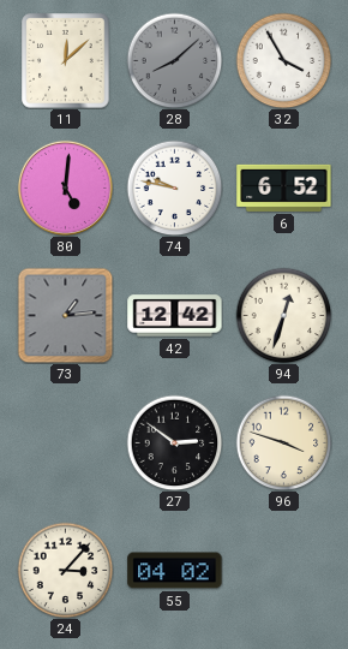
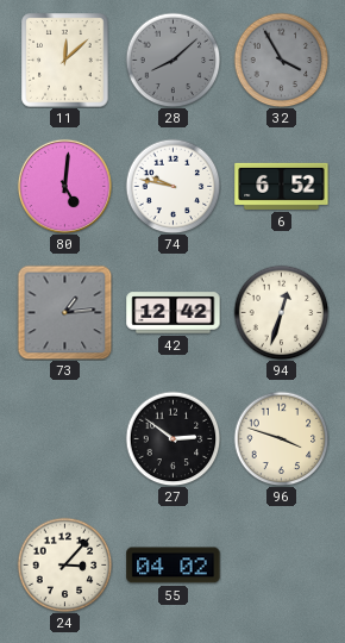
32 dial: white -> grey (281, 60)
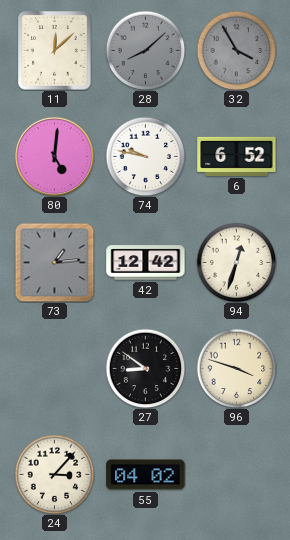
27: 2:51 -> 8:51 (145, 368)
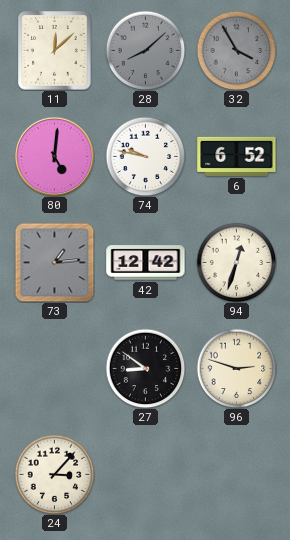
96: 3:48 -> 2:48 (236, 368)
55: 04:02 -> none (146, 475)
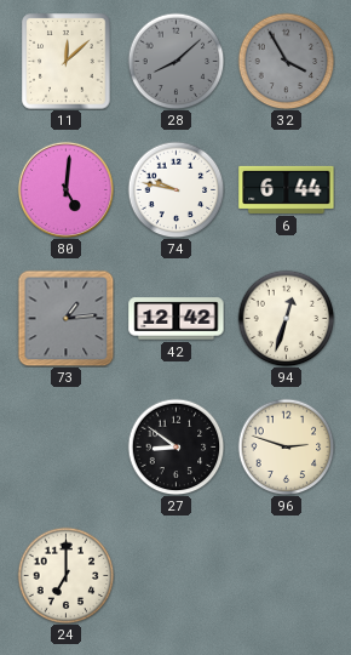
6: 6:52 -> 6:44 (287, 189)
24: 3:07 -> 7:00 (65, 575)
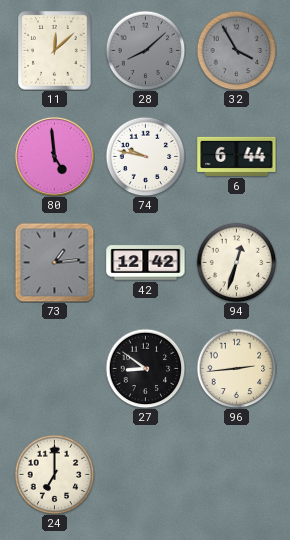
80: 5:01 -> 4:59 (54, 156)
96: 2:48 -> 2:44 (236, 368)
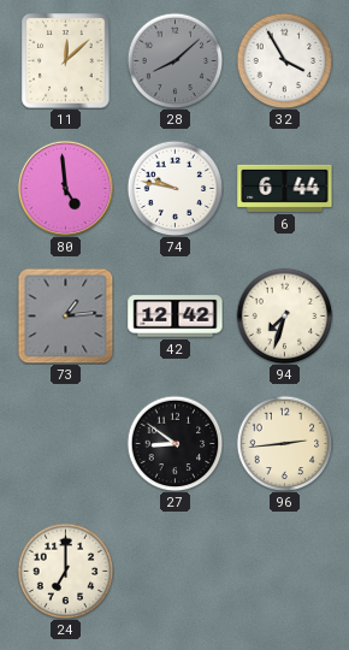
32 dial: grey -> white (284, 60)
94: 12:33 -> 7:33 (284, 315)
